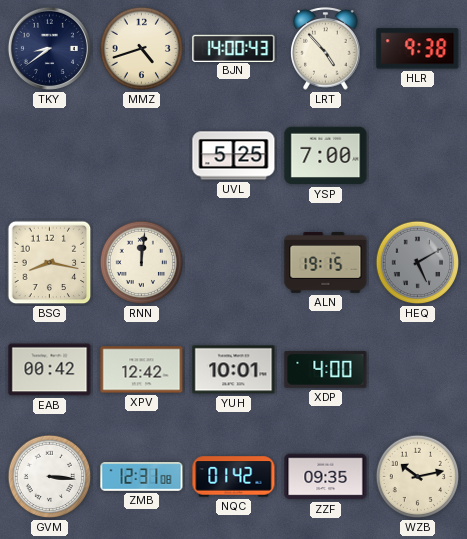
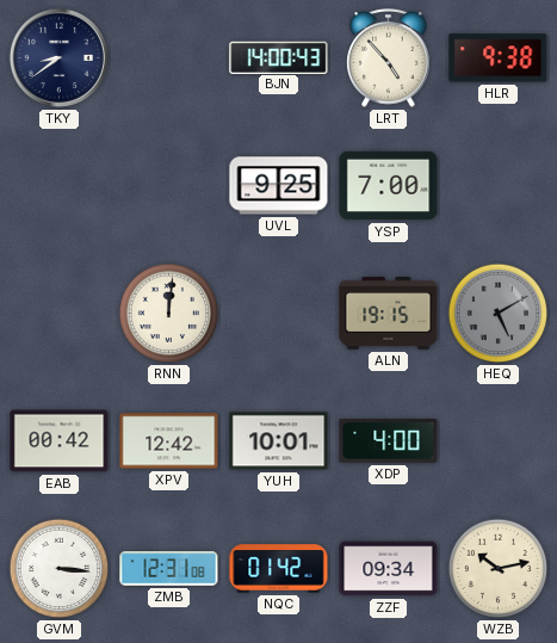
MMZ: 4:42 -> none (142, 49)
UVL: 5:25 -> 9:25 (279, 186)
BSG: 8:17 -> none (50, 263)
ZZF: 09:35 -> 09:34 (389, 569)
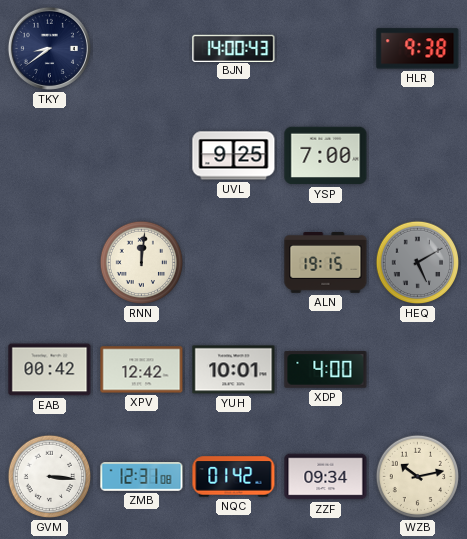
LRT: 4:53 -> none (389, 58)
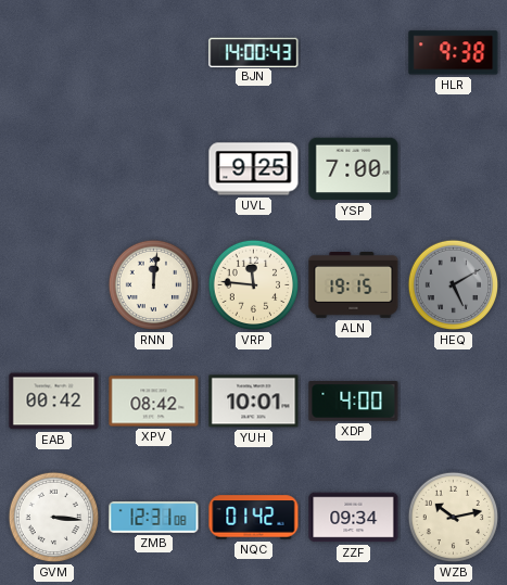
TKY: 8:39 -> none (49, 48)
VRP: none -> 11:46 (254, 285)
XPV: 12:42 -> 08:42 (154, 402)
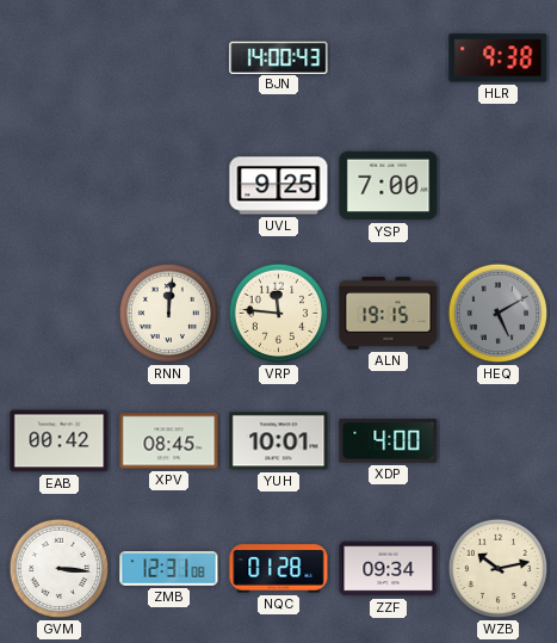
XPV: 08:42 -> 08:45 (169, 441)
NQC: 01:42 -> 01:28 (279, 569)
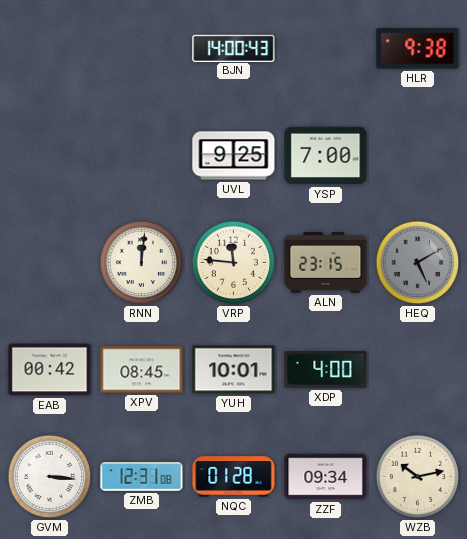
ALN: 19:15 -> 23:15 (326, 263)
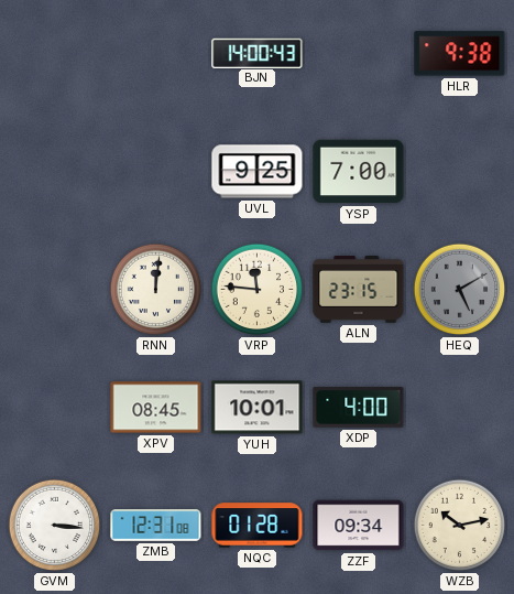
EAB: 00:42 -> none (50, 370)
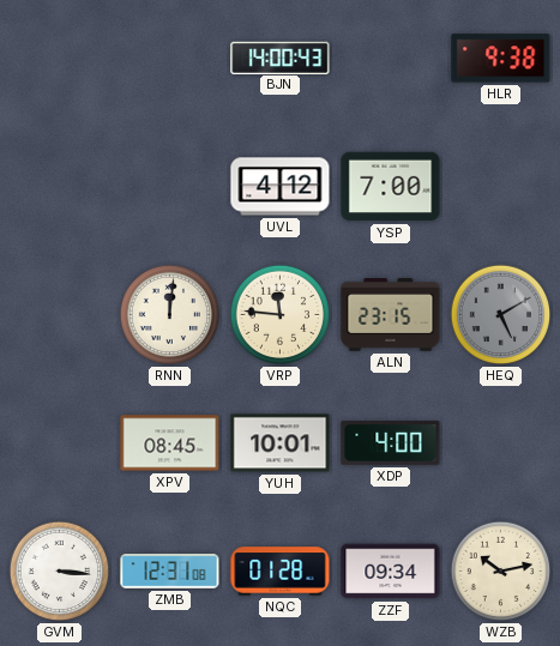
UVL: 9:25 -> 4:12 (281, 187)
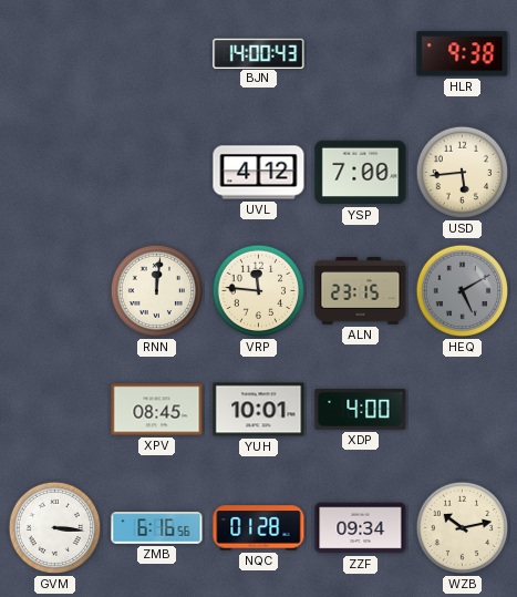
USD: none -> 5:44 (463, 173)
ZMB: 12:31 -> 6:16 (157, 528)
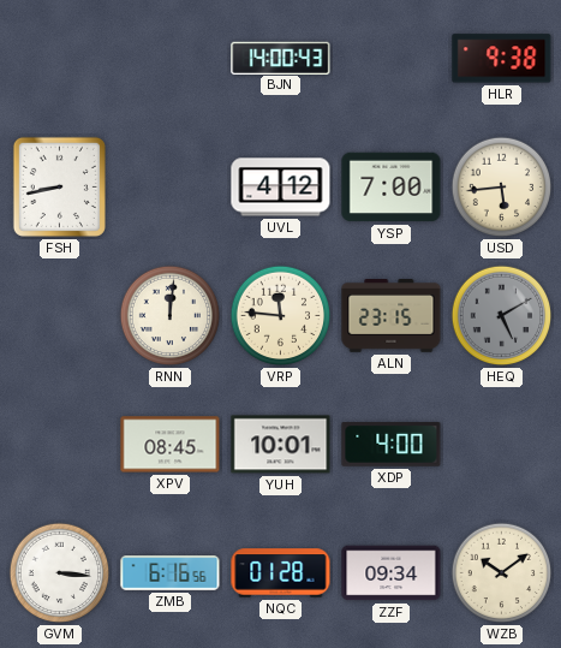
FSH: none -> 8:43 (59, 186)
WZB: 10:13 -> 10:09 (502, 573)
